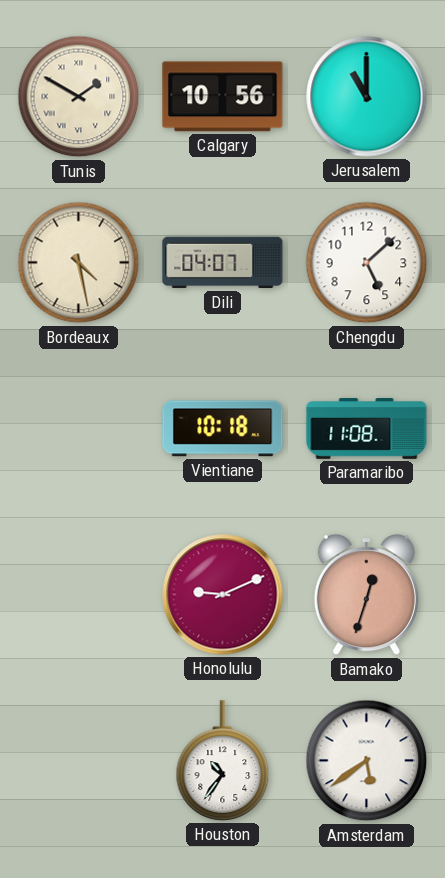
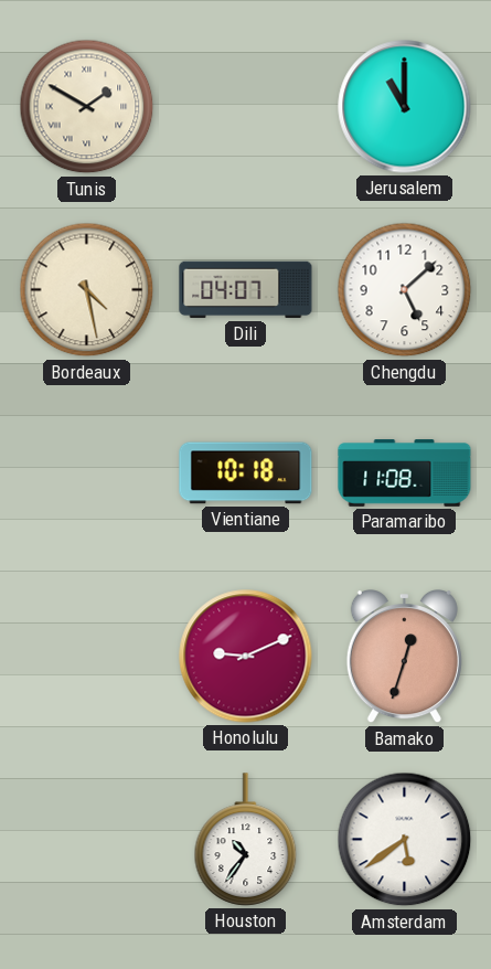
Calgary: 10:56 -> none (223, 97)
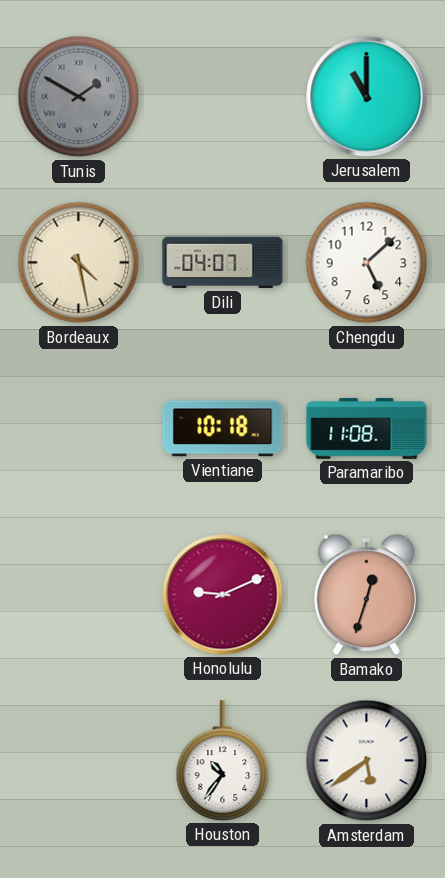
Tunis dial: cream -> grey (79, 97)
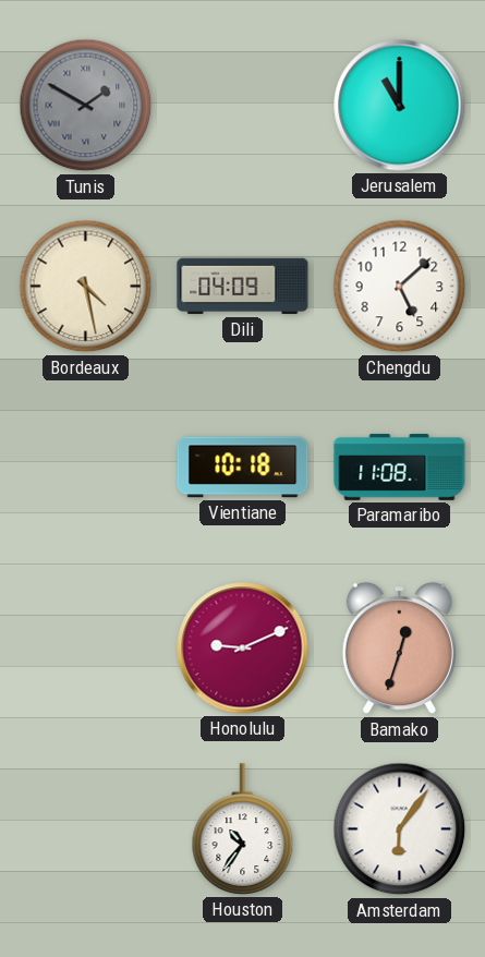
Dili: 04:07 -> 04:09 (243, 287)
Amsterdam: 5:39 -> 6:06 (400, 829)
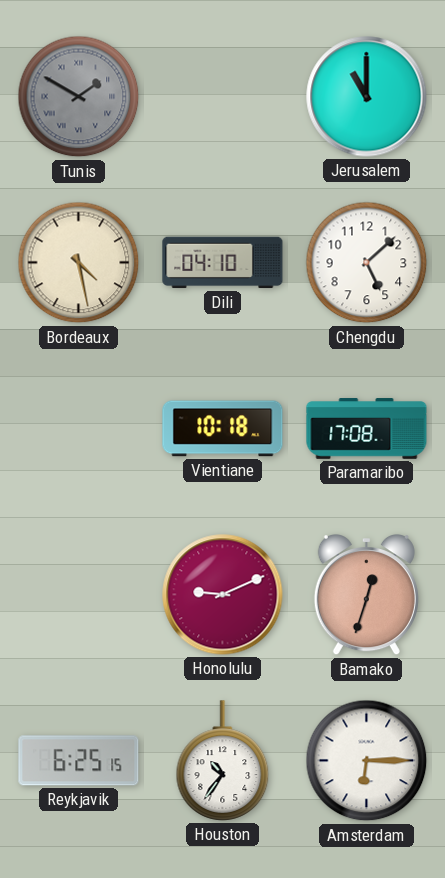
Dili: 04:09 -> 04:10 (223, 263)
Paramaribo: 11:08 -> 17:08 (367, 429)
Reykjavik: none -> 6:25 (79, 761)
Amsterdam: 6:06 -> 6:15 (367, 761)
